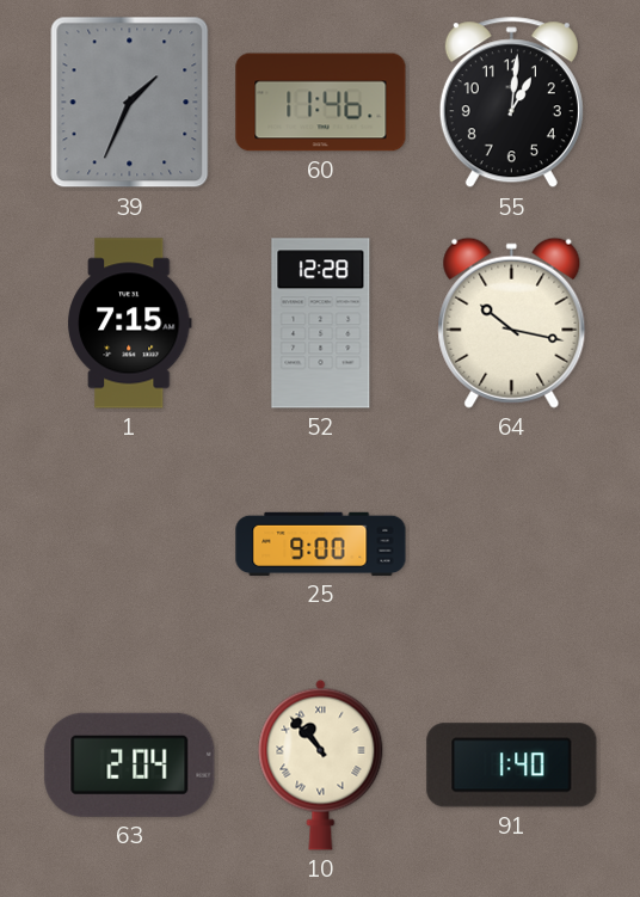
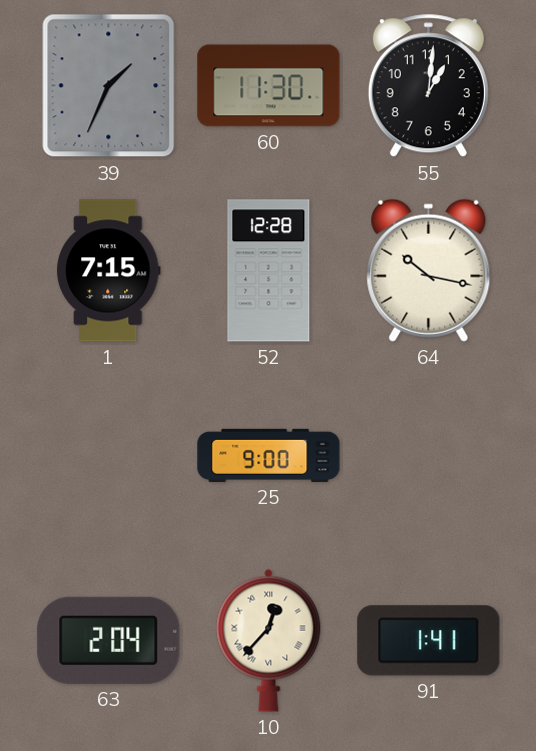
60: 11:46 -> 11:30 (269, 86)
10: 10:53 -> 12:37 (269, 640)
91: 1:40 -> 1:41 (429, 641)
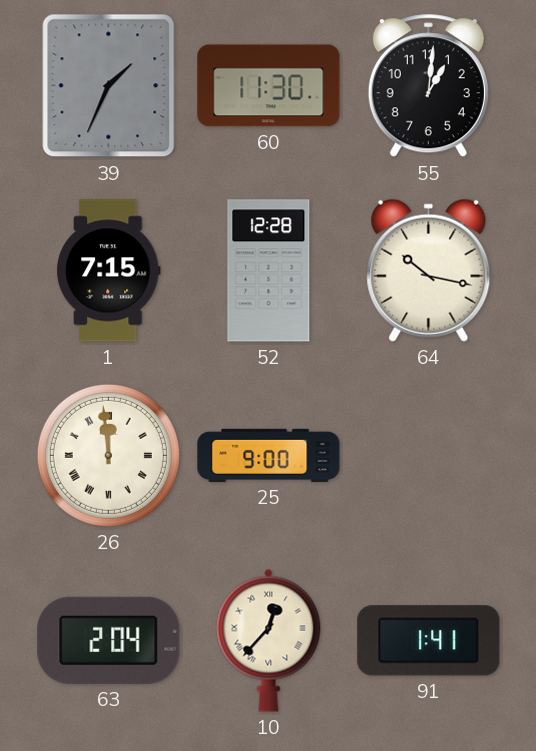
26: none -> 11:59 (108, 455)
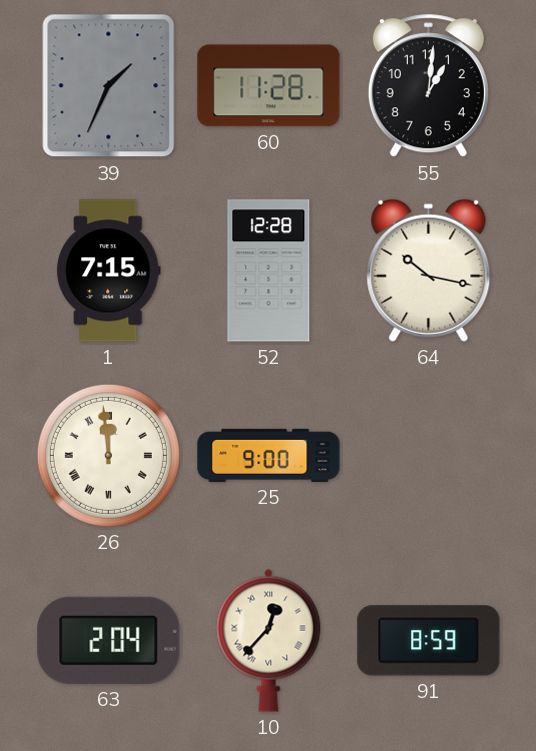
60: 11:30 -> 11:28 (269, 86)
91: 1:41 -> 8:59 (429, 641)
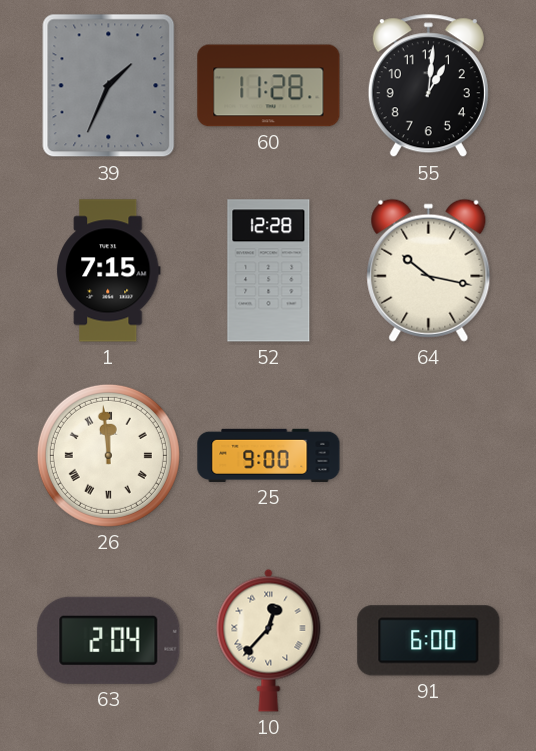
91: 8:59 -> 6:00 (429, 641)
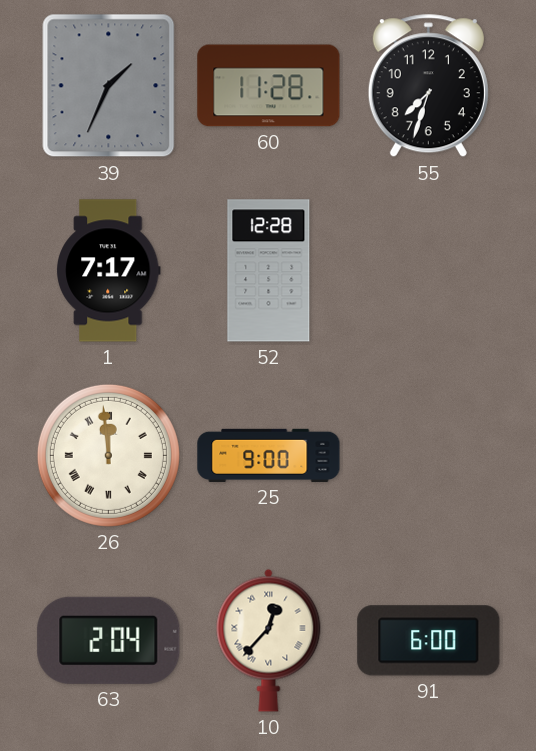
55: 1:01 -> 7:33 (428, 86)
1: 7:15 -> 7:17 (108, 271)
64: 10:17 -> none (429, 270)
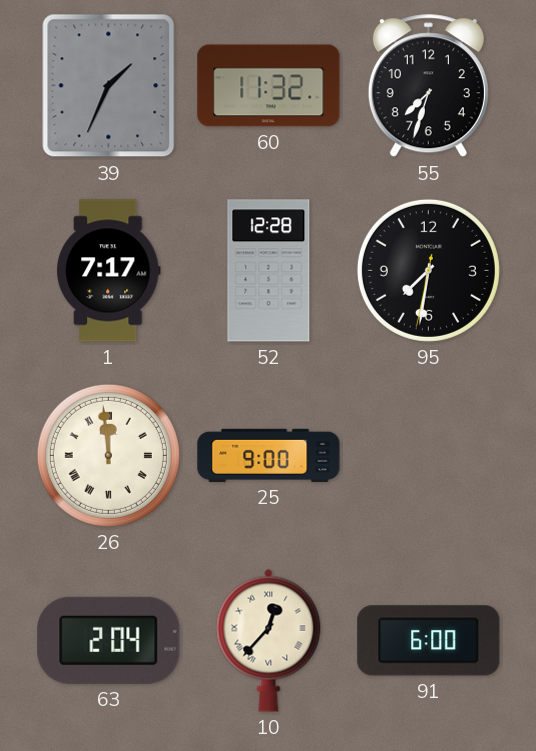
60: 11:28 -> 11:32 (269, 86)
95: none -> 7:31 (428, 270)
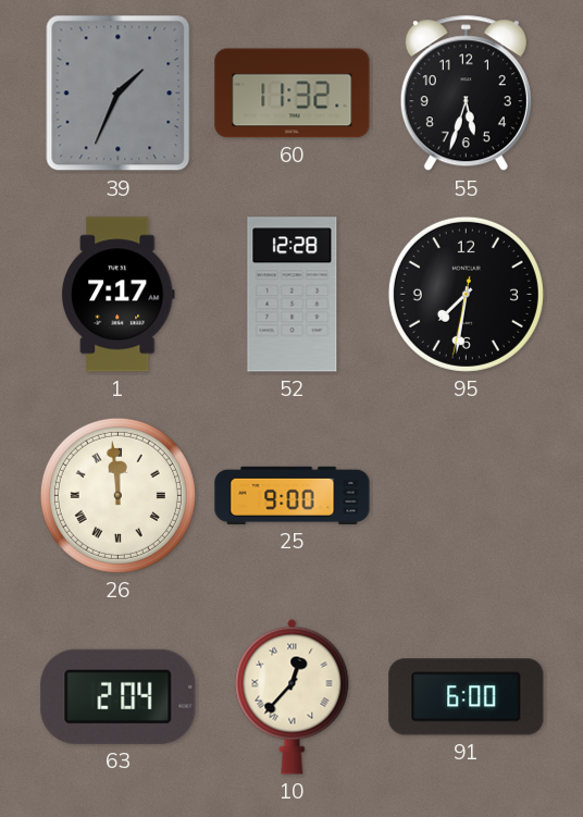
55: 7:33 -> 5:33 (466, 94)
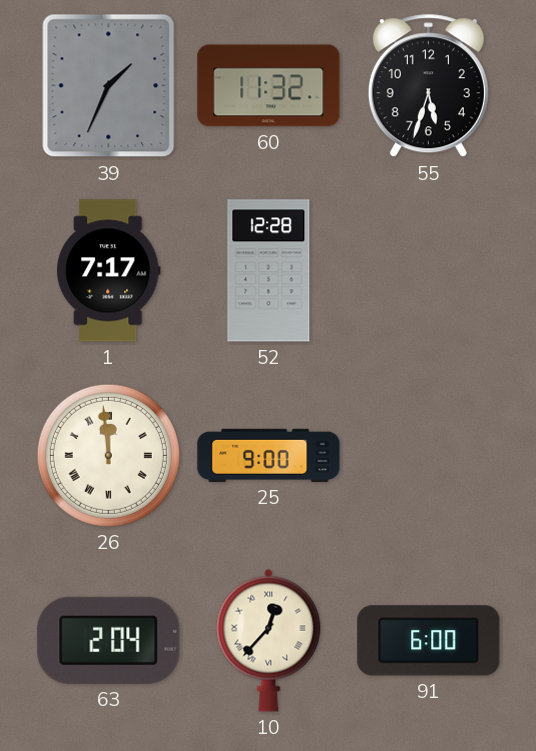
95: 7:31 -> none (466, 294)
